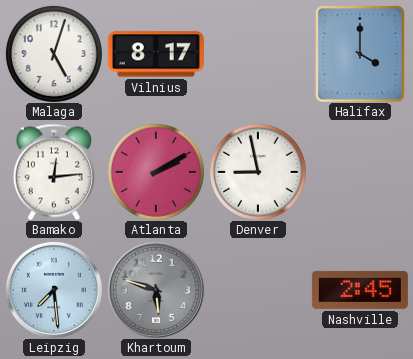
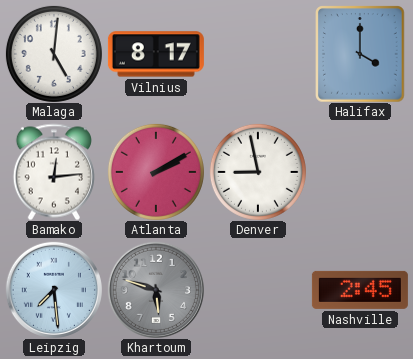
Malaga: 5:03 -> 5:01 (54, 54)
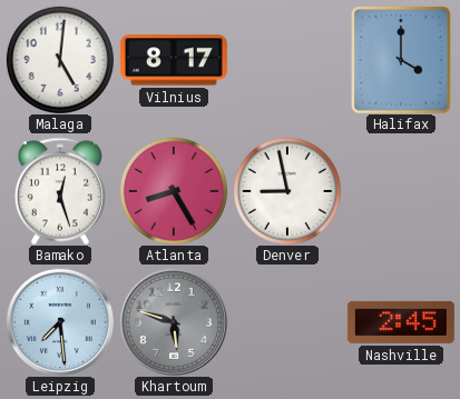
Bamako: 12:14 -> 12:27 (60, 191)
Atlanta: 2:10 -> 8:25 (174, 191)
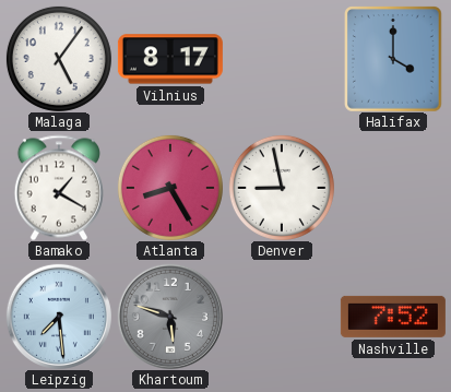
Malaga: 5:01 -> 5:06 (59, 59)
Bamako: 12:27 -> 1:20 (59, 188)
Nashville: 2:45 -> 7:52 (393, 317)
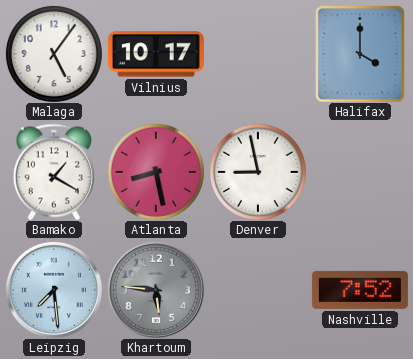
Vilnius: 8:17 -> 10:17 (156, 54)
Atlanta: 8:25 -> 8:28 (156, 172)
Khartoum: 5:48 -> 5:46 (156, 290)
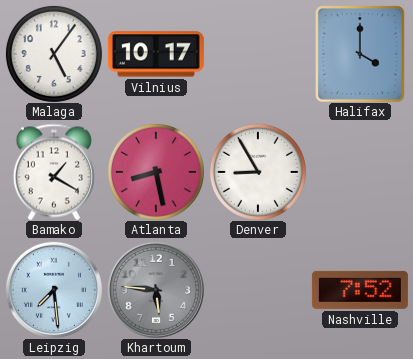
Denver: 8:58 -> 8:55 (258, 172)
